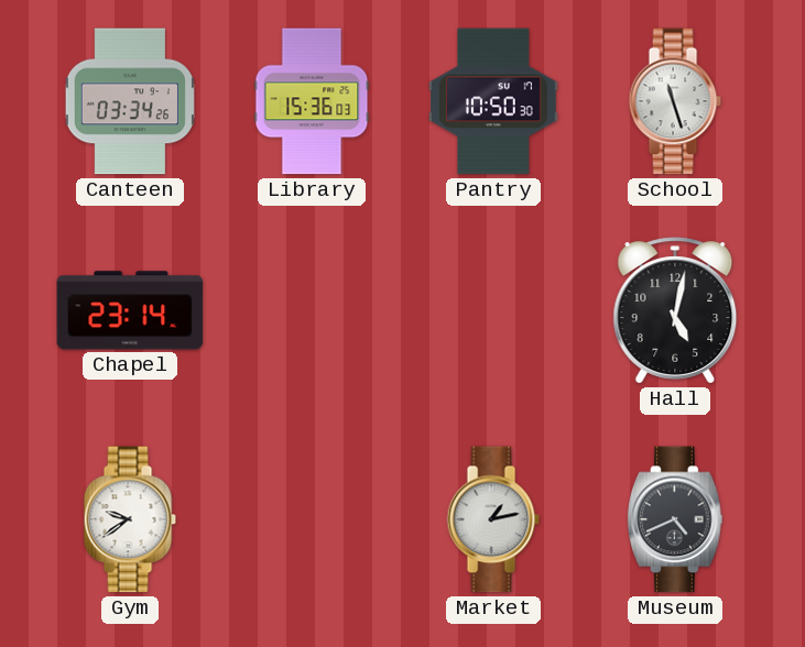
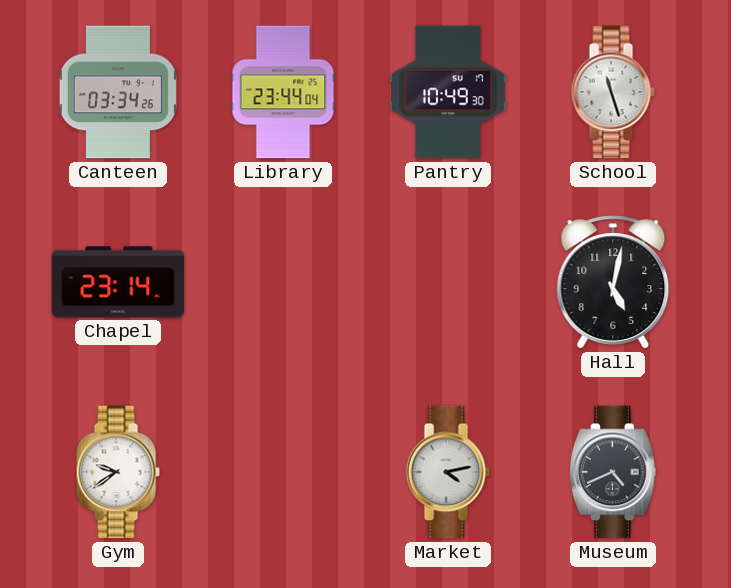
Library: 15:36 -> 23:44 (283, 92)
Pantry: 10:50 -> 10:49 (448, 92)
Market: 1:13 -> 4:13 (448, 472)
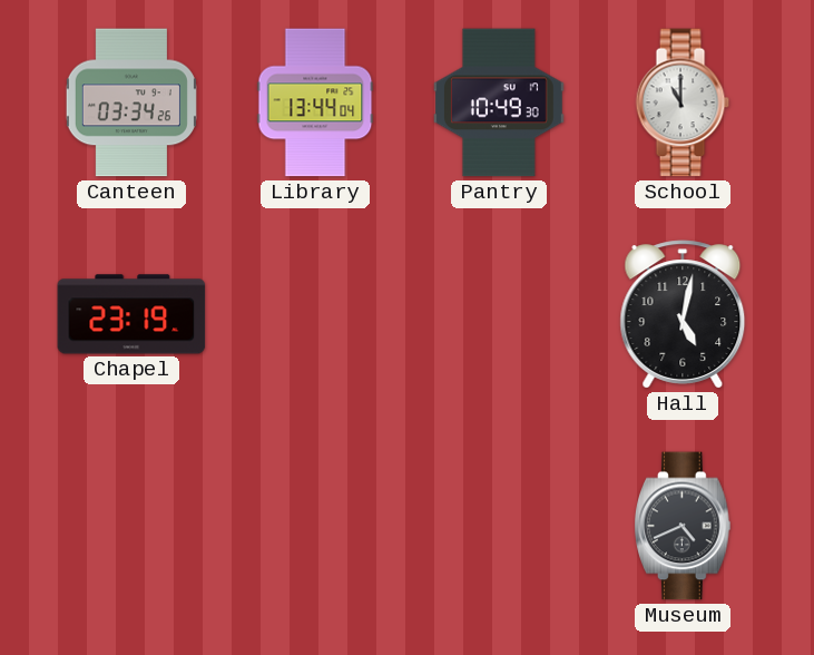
Library: 23:44 -> 13:44 (315, 102)
School: 11:27 -> 11:00 (683, 102)
Chapel: 23:14 -> 23:19 (131, 314)
Gym: 9:39 -> none (118, 472)
Market: 4:13 -> none (448, 472)
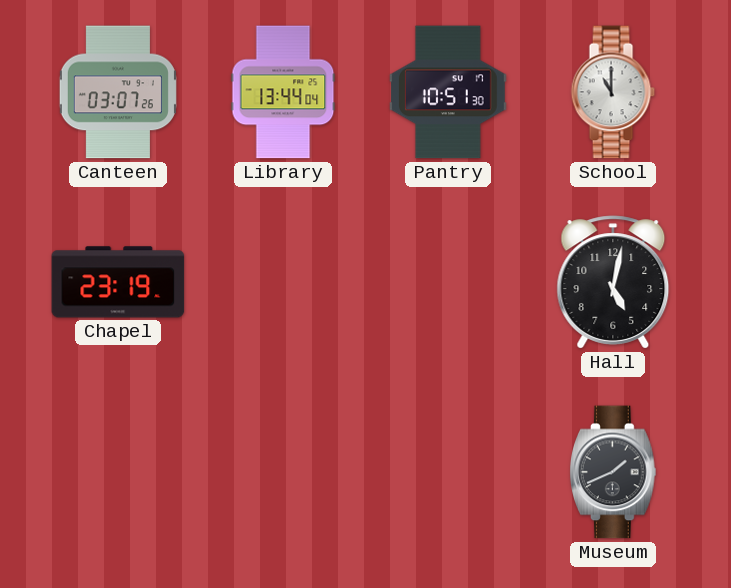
Canteen: 03:34 -> 03:07 (118, 92)
Pantry: 10:49 -> 10:51 (448, 92)
Museum: 4:41 -> 1:41 (613, 472)
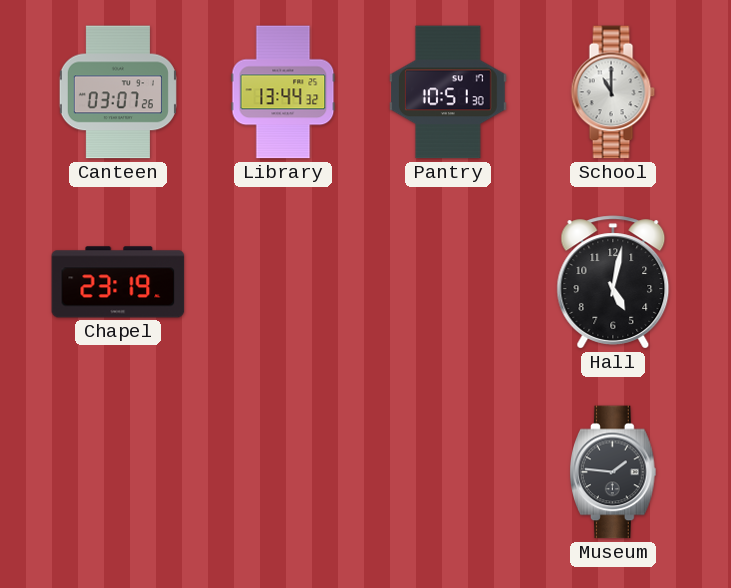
Library: 13:44:04 -> 13:44:32 (283, 92)
Museum: 1:41 -> 1:46 (613, 472)
